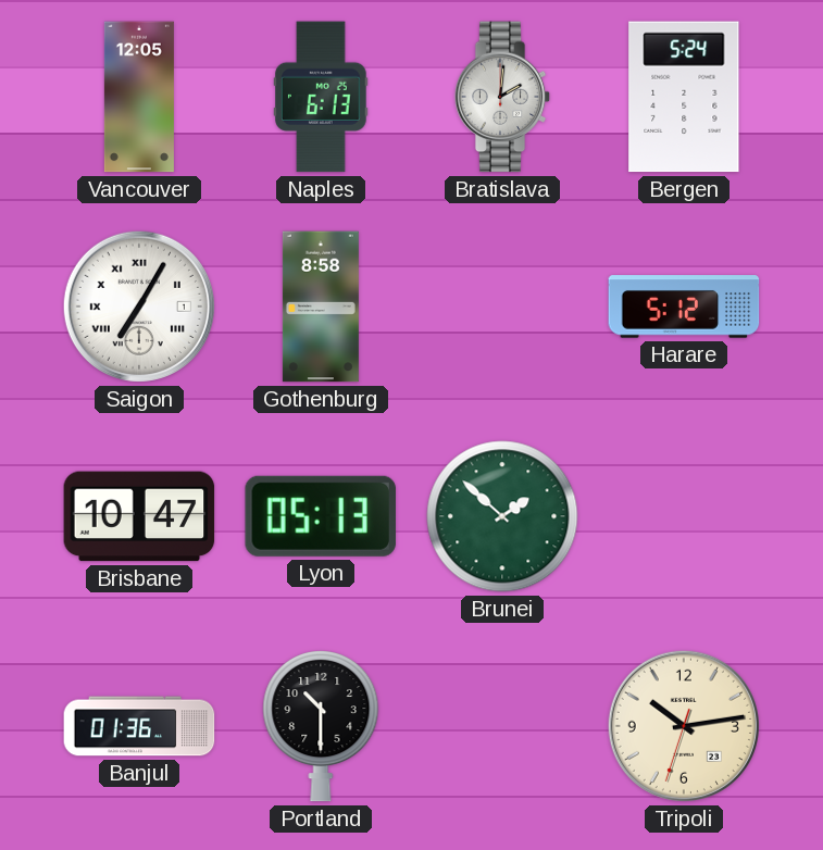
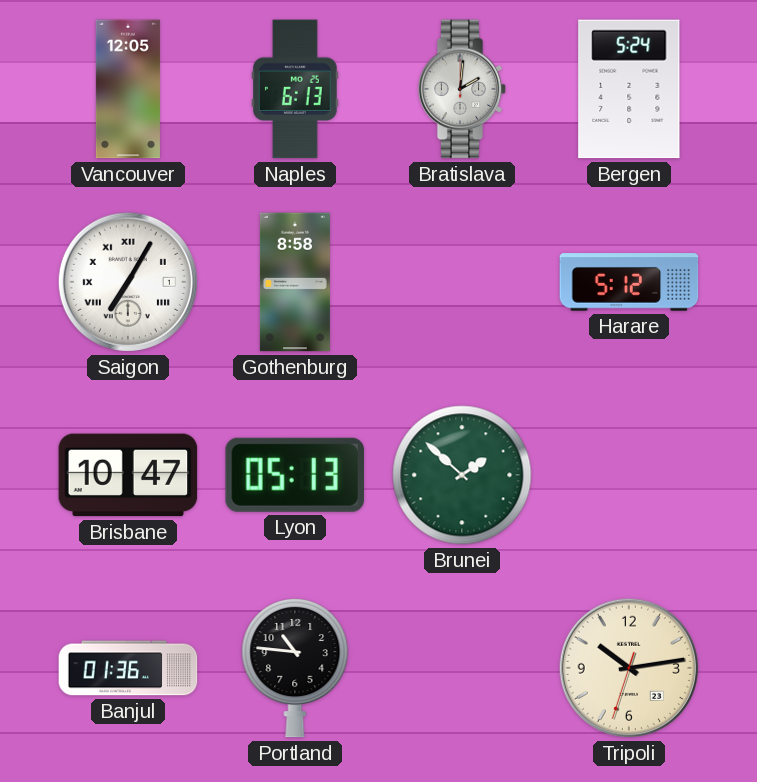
Portland: 10:30 -> 10:46 (295, 669)
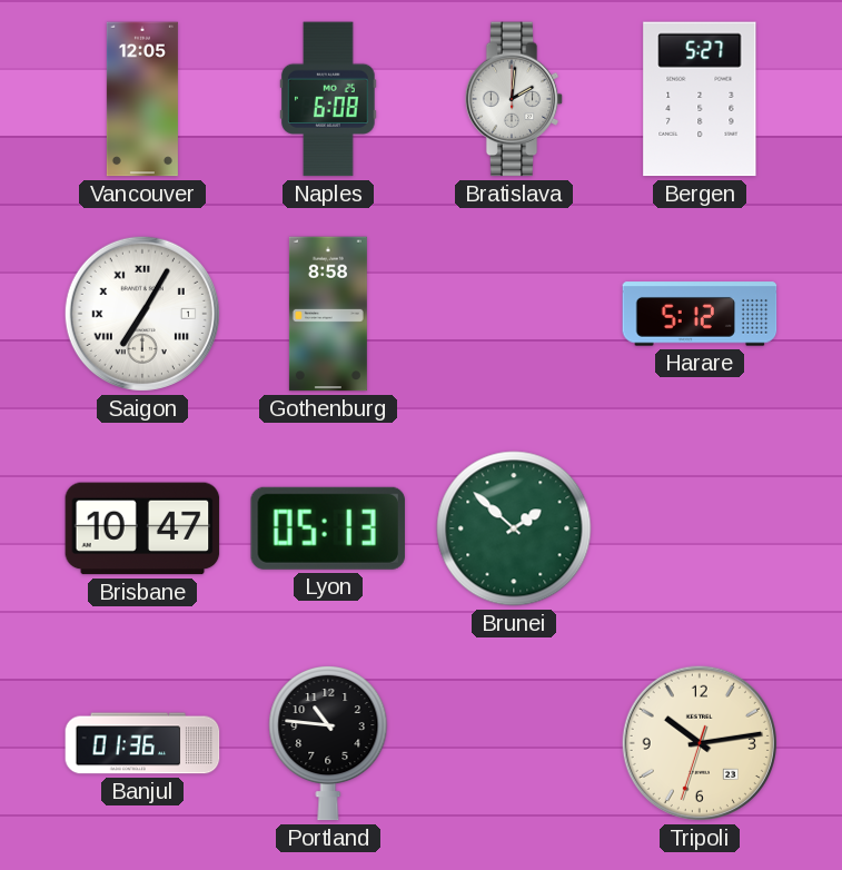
Naples: 6:13 -> 6:08 (329, 99)
Bergen: 5:24 -> 5:27 (700, 99)
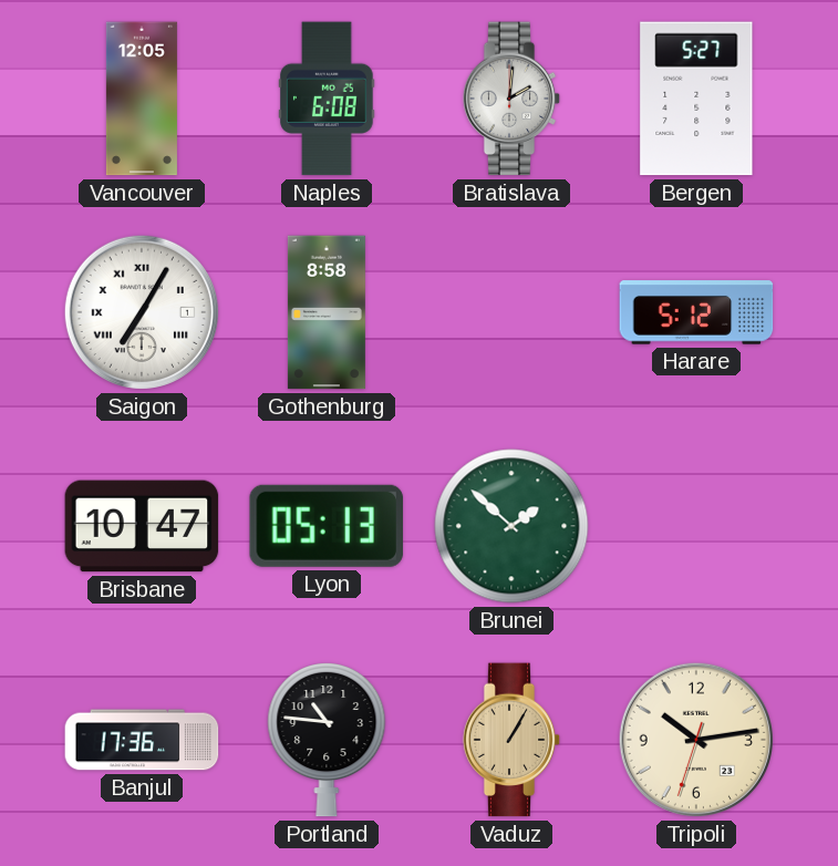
Banjul: 01:36 -> 17:36 (142, 740)
Vaduz: none -> 1:05 (511, 740)
